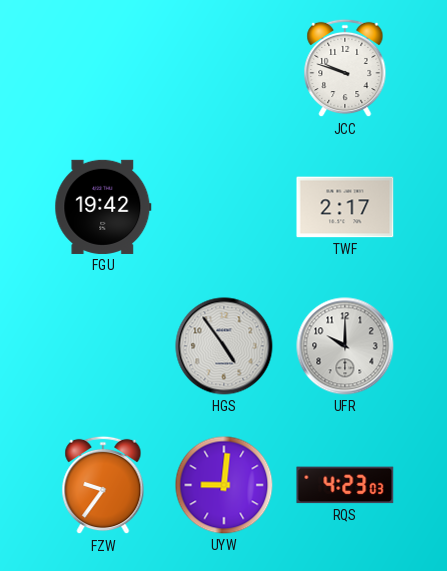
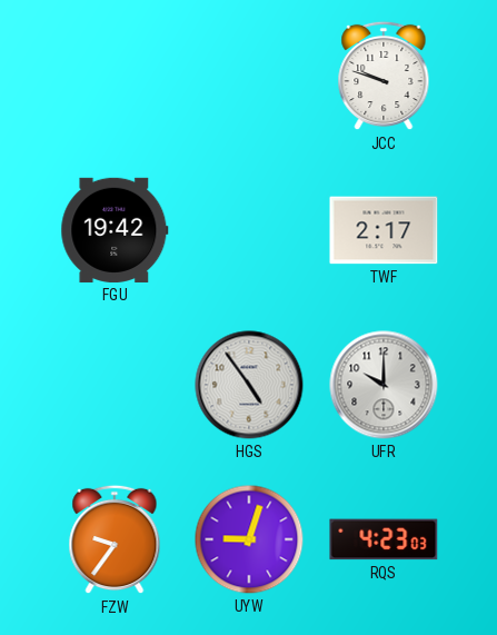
UYW: 9:01 -> 9:03 (249, 539)
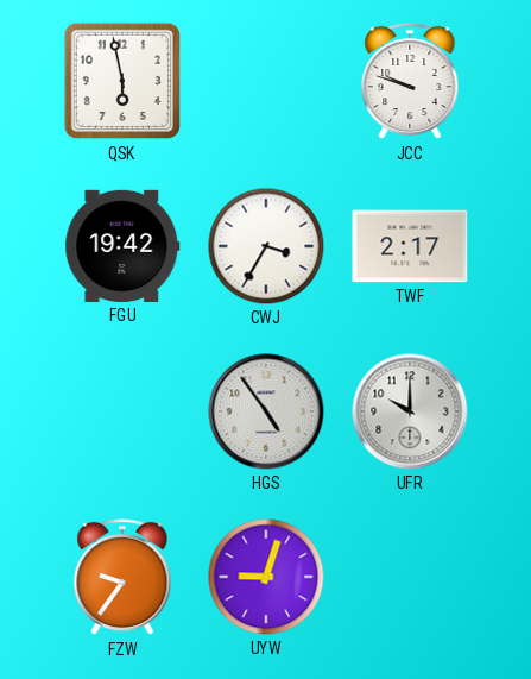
QSK: none -> 5:58 (122, 81)
CWJ: none -> 3:35 (266, 246)
RQS: 4:23 -> none (384, 539)
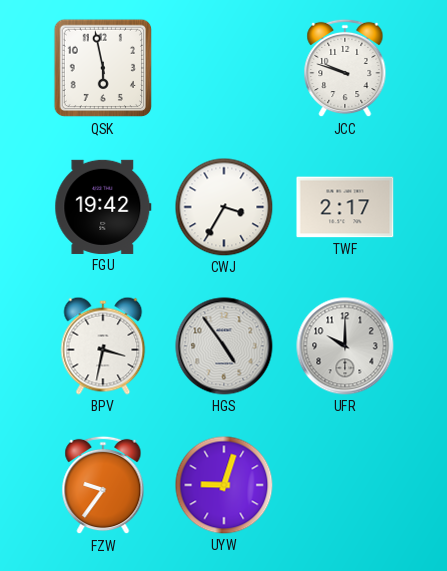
BPV: none -> 3:32 (103, 346)
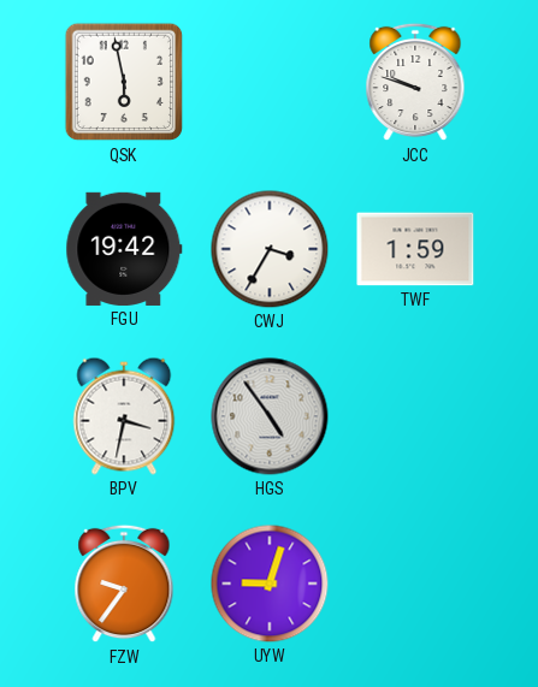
TWF: 2:17 -> 1:59 (415, 249)
UFR: 10:00 -> none (345, 346)
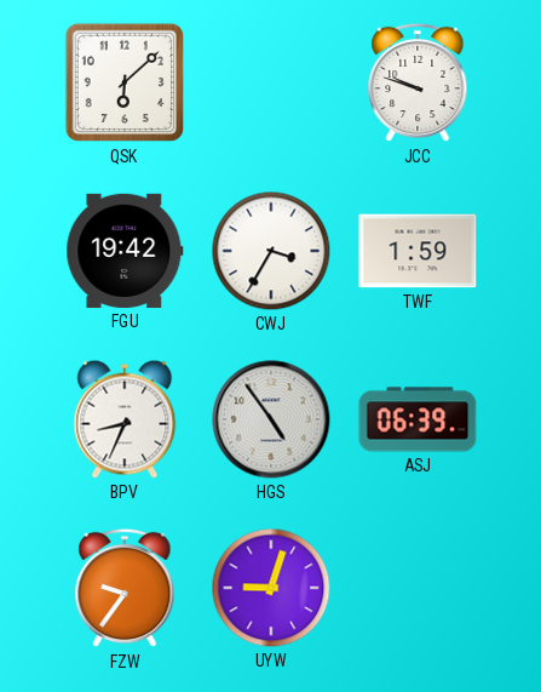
QSK: 5:58 -> 6:08 (125, 82)
BPV: 3:32 -> 8:34 (125, 419)
ASJ: none -> 06:39 (418, 419)
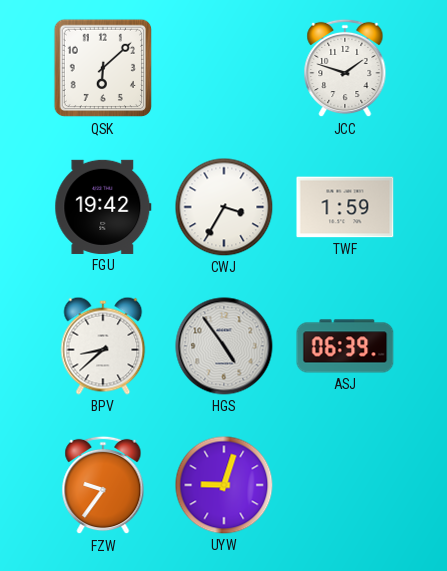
JCC: 9:48 -> 1:48 (345, 68)
BPV: 8:34 -> 8:38 (103, 346)
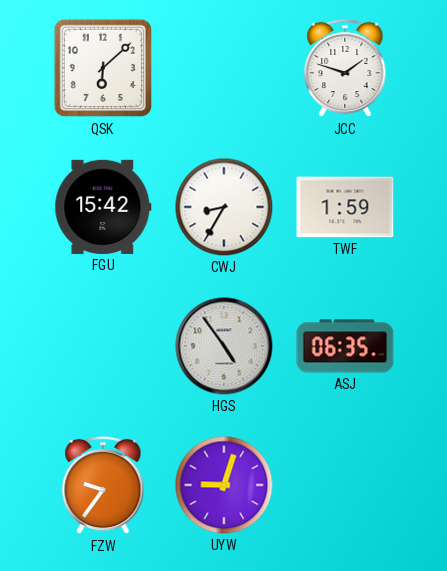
FGU: 19:42 -> 15:42 (103, 207)
CWJ: 3:35 -> 8:35 (224, 207)
BPV: 8:38 -> none (103, 346)
ASJ: 06:39 -> 06:35 (345, 346)
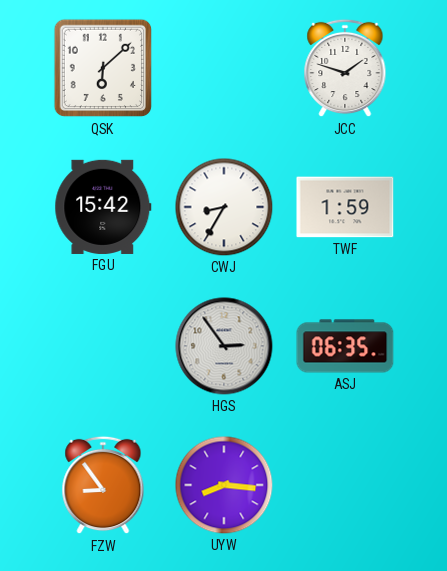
HGS: 4:54 -> 2:54 (224, 346)
FZW: 9:36 -> 8:54 (103, 485)
UYW: 9:03 -> 8:16 (224, 485)
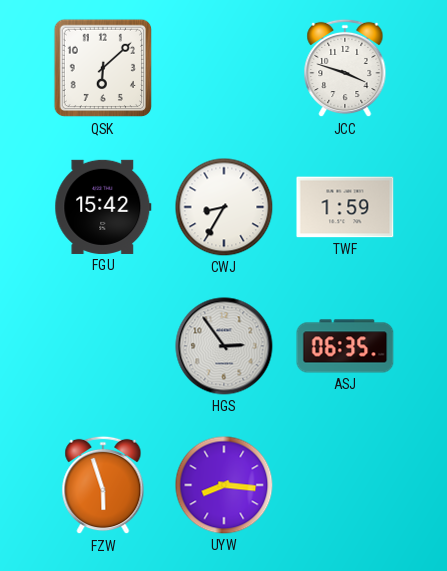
JCC: 1:48 -> 3:48 (345, 68)
FZW: 8:54 -> 5:57 (103, 485)
